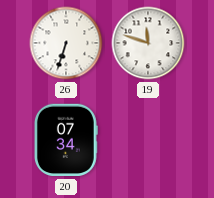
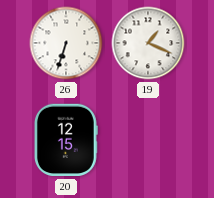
19: 11:48 -> 1:19 (148, 43)
20: 07:34 -> 12:15 (65, 140)
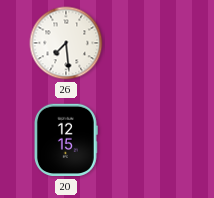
26: 6:33 -> 7:29 (66, 43)
19: 1:19 -> none (148, 43)
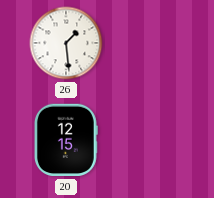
26: 7:29 -> 1:29 (66, 43)
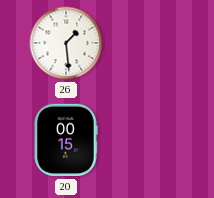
20: 12:15 -> 00:15 (65, 140)
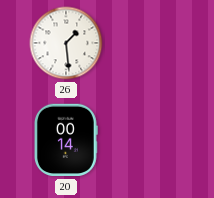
20: 00:15 -> 00:14 (65, 140)
